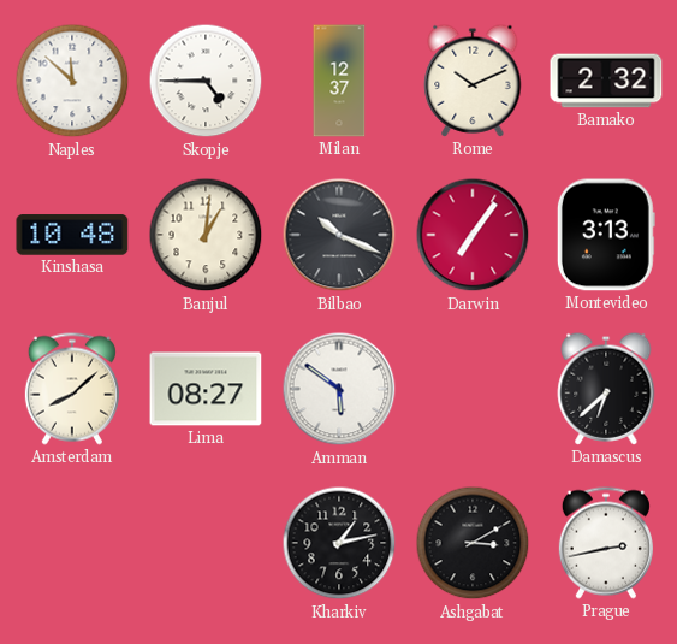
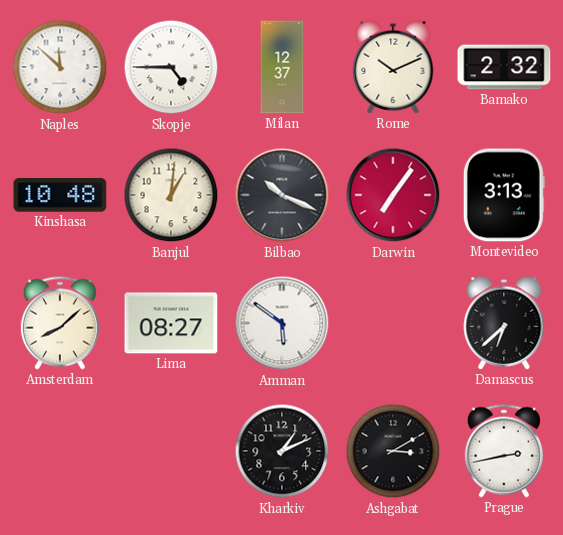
Kharkiv: 1:13 -> 1:11 (282, 451)
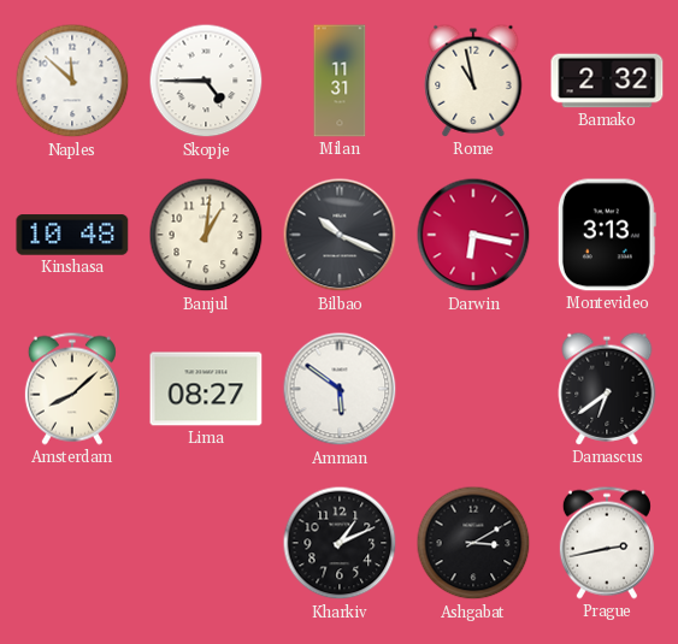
Milan: 12:37 -> 11:31 (340, 81)
Rome: 10:11 -> 10:58 (473, 81)
Darwin: 7:06 -> 6:17 (473, 235)
Damascus: 6:38 -> 6:39 (607, 389)
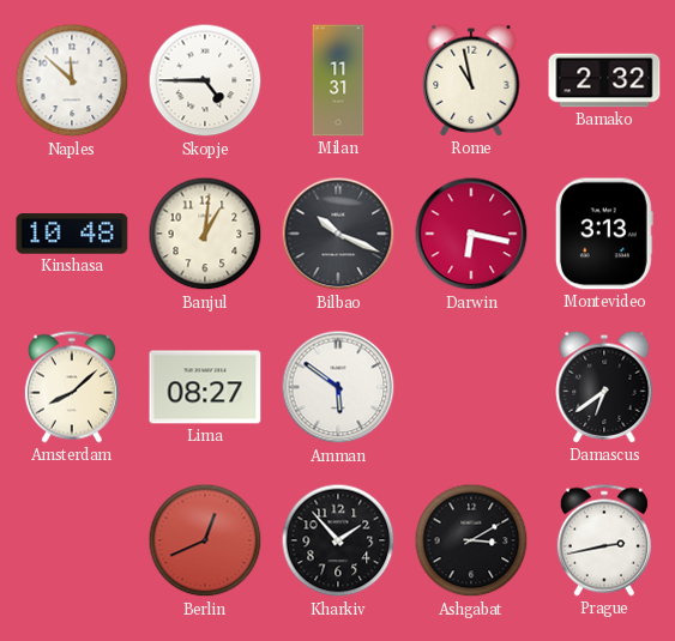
Berlin: none -> 12:41 (205, 540)
Kharkiv: 1:11 -> 1:53 (338, 540)
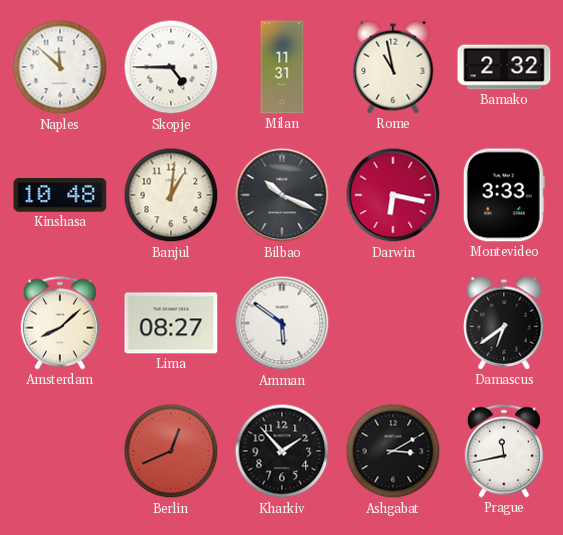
Montevideo: 3:13 -> 3:33 (504, 195)
Prague: 2:43 -> 11:43 (504, 451)
